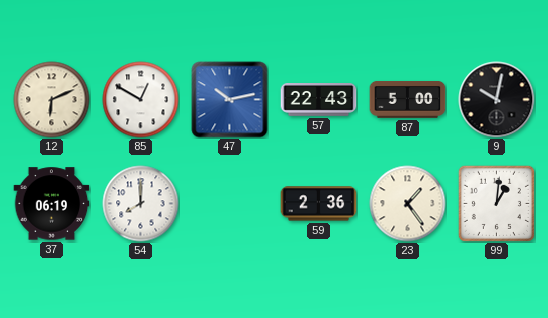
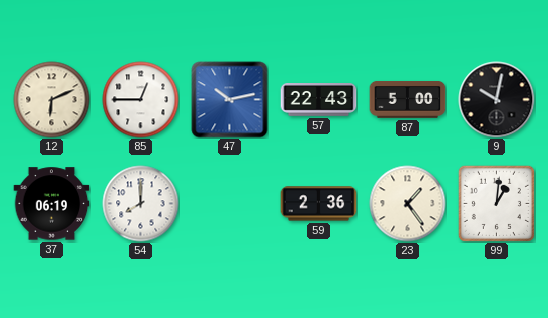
85: 12:50 -> 12:45 (141, 100)
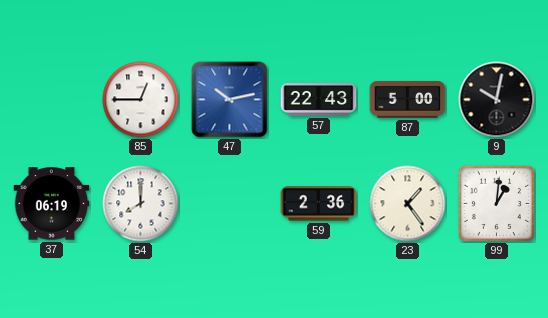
12: 6:11 -> none (52, 100)
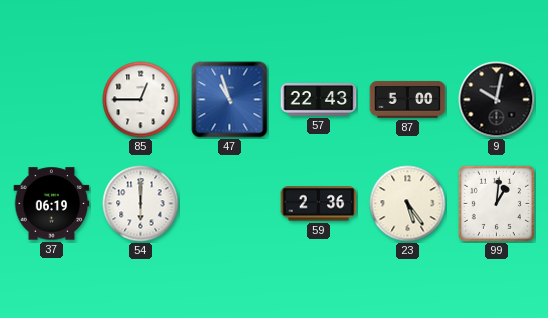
47: 10:13 -> 10:57 (230, 100)
54: 8:00 -> 6:00 (141, 204)
23: 1:24 -> 5:24 (408, 204)
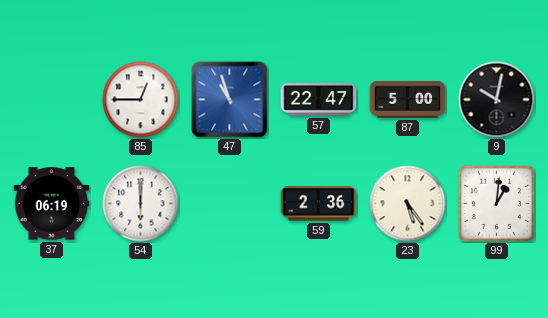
57: 22:43 -> 22:47 (319, 100)
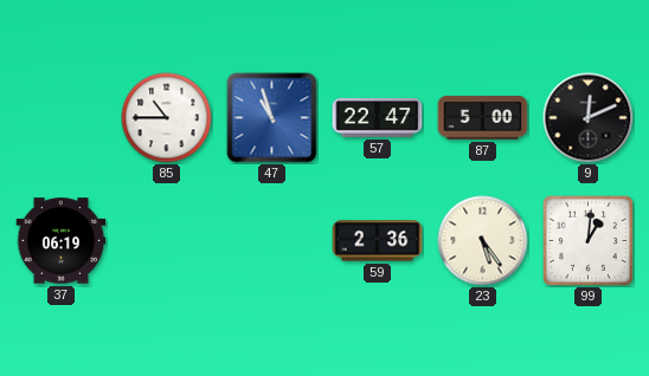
85: 12:45 -> 10:45 (167, 118)
9: 10:02 -> 12:11 (589, 118)
54: 6:00 -> none (141, 204)
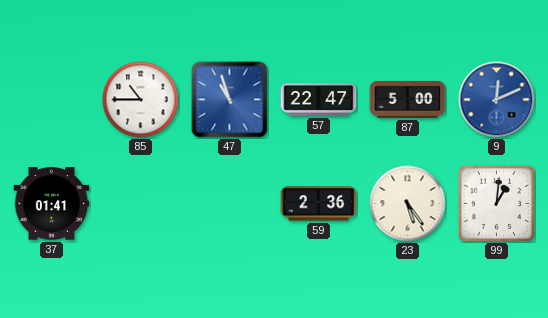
9 dial: black -> blue (497, 100)
37: 06:19 -> 01:41 (52, 204)
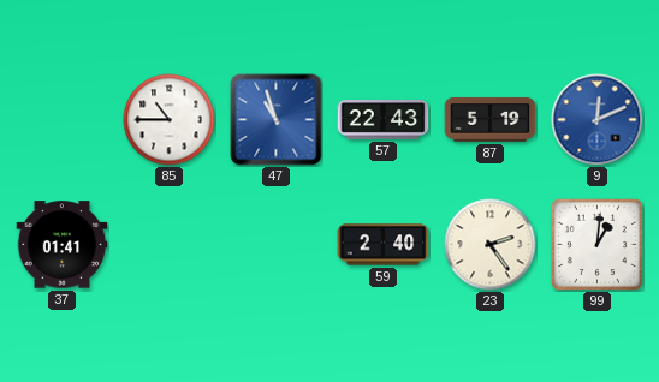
57: 22:47 -> 22:43 (384, 120)
87: 5:00 -> 5:19 (491, 119)
59: 2:36 -> 2:40 (384, 245)
23: 5:24 -> 2:24 (491, 245)
